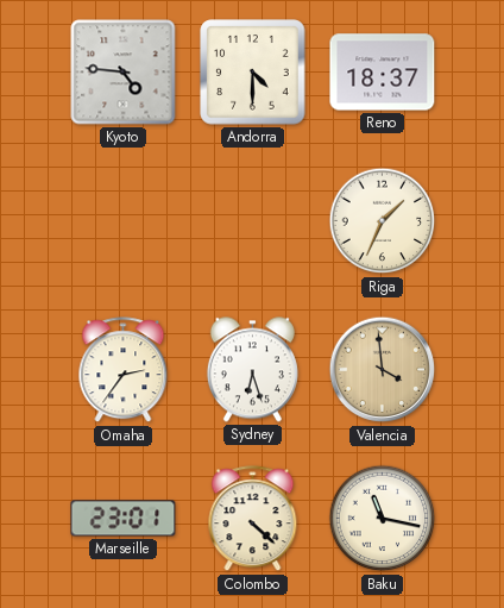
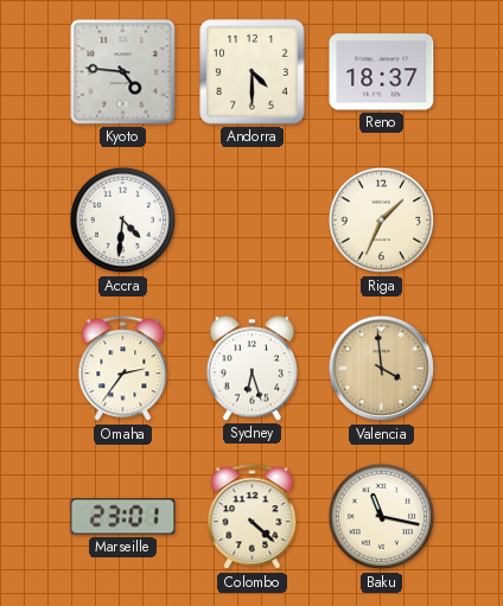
Accra: none -> 4:31 (123, 221)
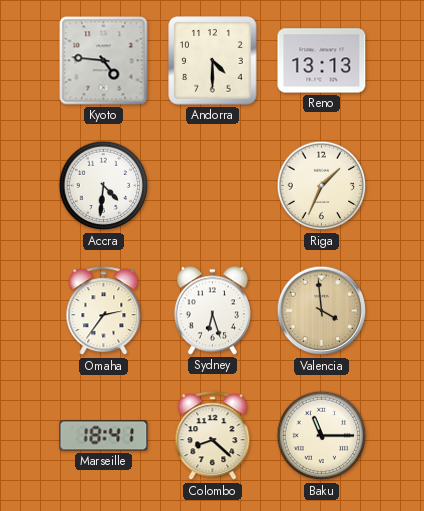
Reno: 18:37 -> 13:13 (322, 61)
Marseille: 23:01 -> 18:41 (104, 436)
Colombo: 4:22 -> 8:22 (213, 436)
Baku: 11:17 -> 11:15 (322, 436)
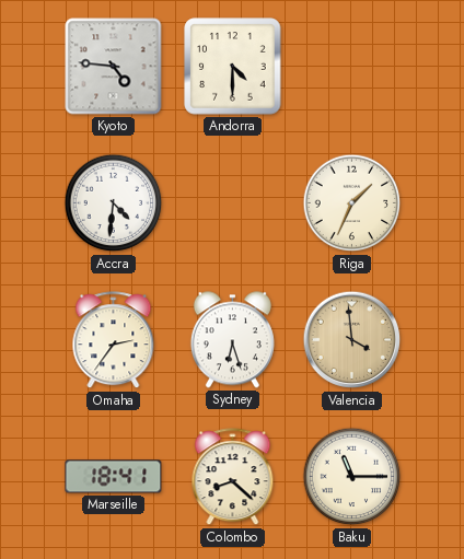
Reno: 13:13 -> none (322, 61)
